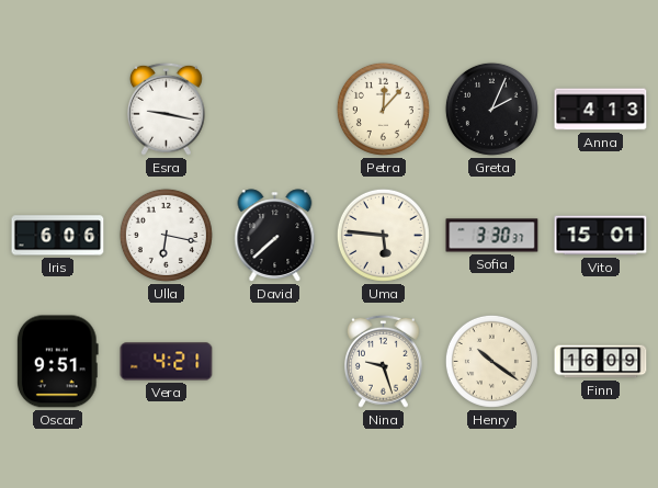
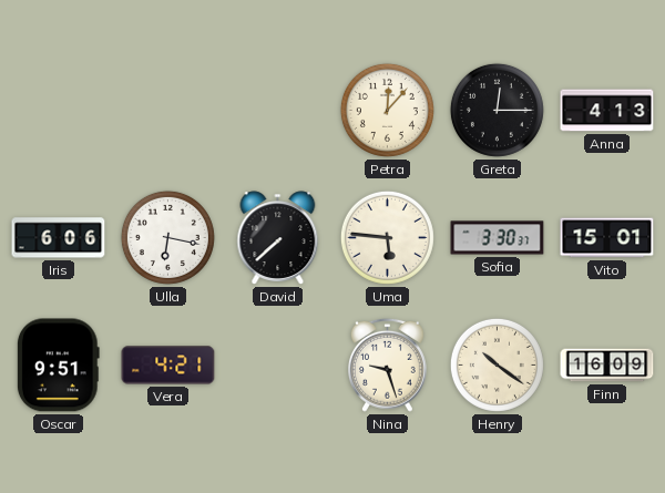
Esra: 9:17 -> none (167, 109)
Greta: 2:04 -> 12:15 (497, 110)
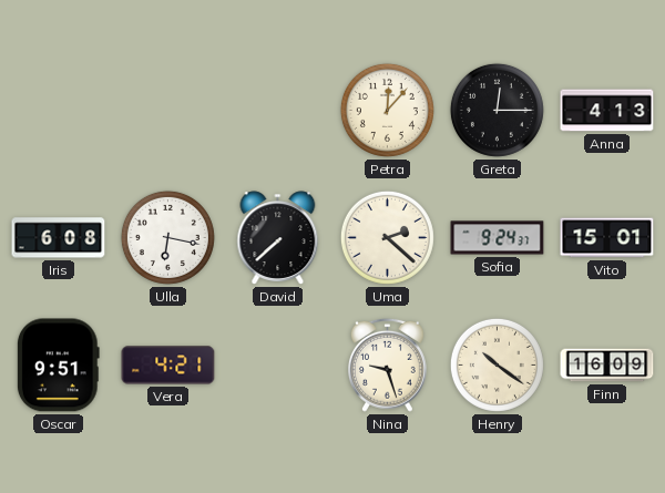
Iris: 6:06 -> 6:08 (59, 238)
Uma: 5:46 -> 2:22 (387, 237)
Sofia: 3:30 -> 9:24 (498, 238)
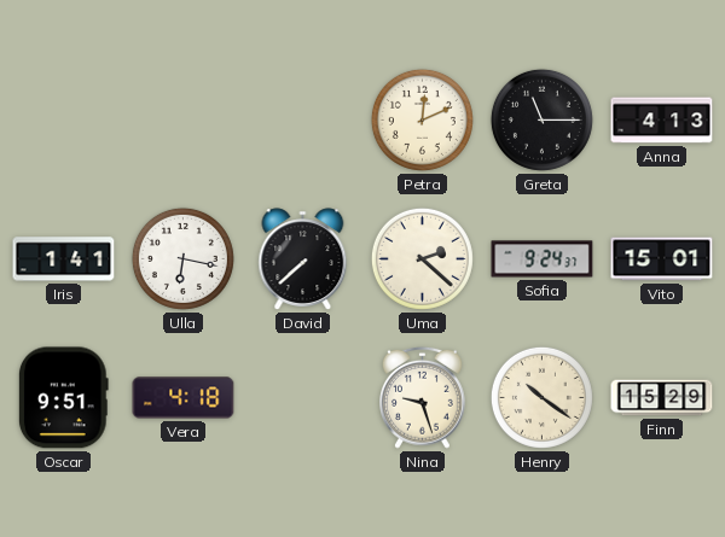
Petra: 12:07 -> 12:11 (422, 119)
Greta: 12:15 -> 11:15 (541, 119)
Iris: 6:08 -> 1:41 (64, 259)
Vera: 4:21 -> 4:18 (184, 398)
Finn: 16:09 -> 15:29 (662, 398)
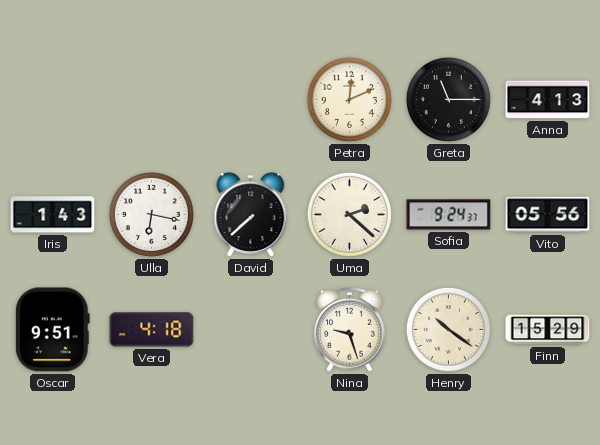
Iris: 1:41 -> 1:43 (53, 215)
Vito: 15:01 -> 05:56 (548, 215)
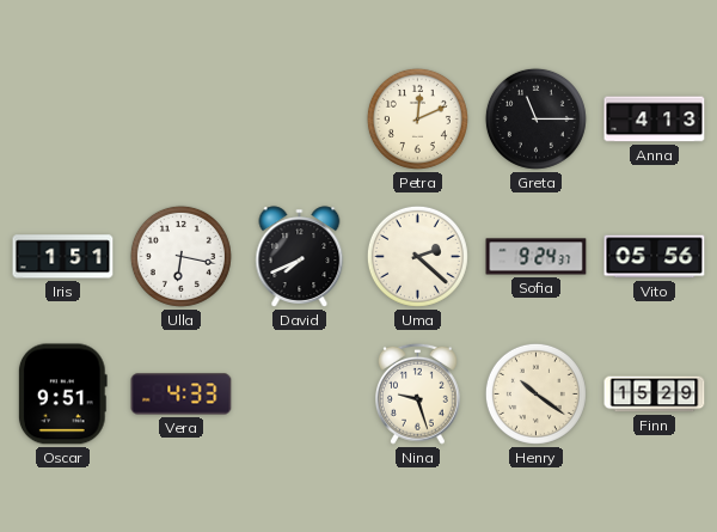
Iris: 1:43 -> 1:51 (63, 257)
David: 7:38 -> 7:41 (300, 257)
Vera: 4:18 -> 4:33 (182, 395)
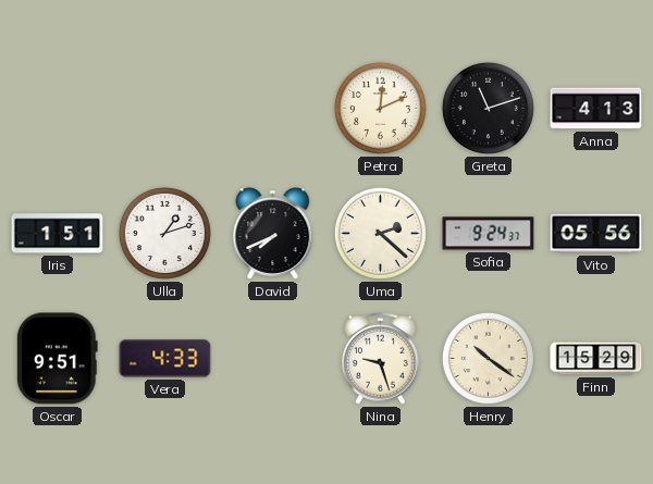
Greta: 11:15 -> 11:12 (488, 108)
Ulla: 6:17 -> 1:12 (164, 233)
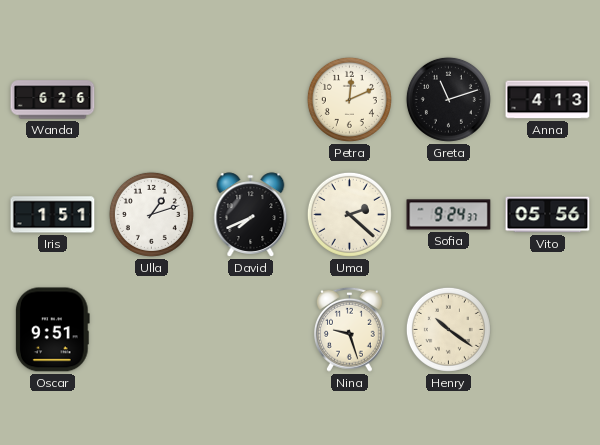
Wanda: none -> 6:26 (53, 100)
Vera: 4:33 -> none (165, 359)
Finn: 15:29 -> none (596, 359)
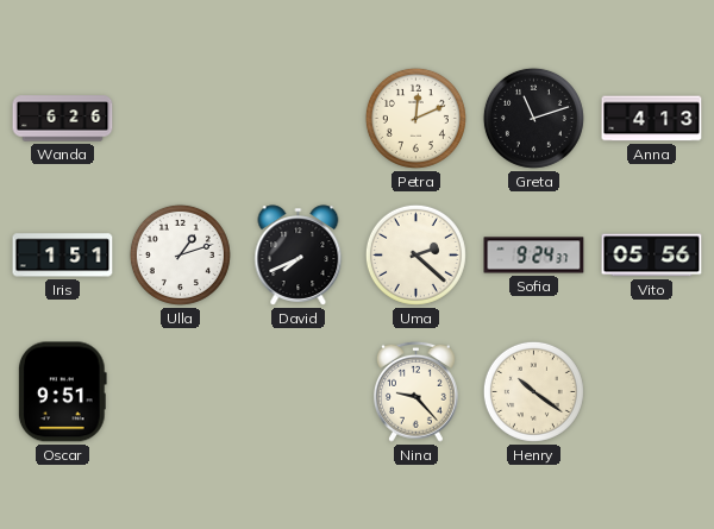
Nina: 9:27 -> 9:23 (416, 391)
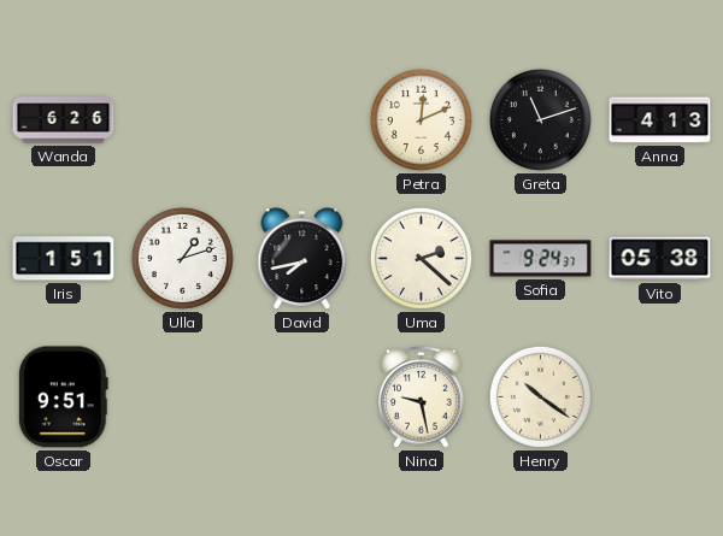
David: 7:41 -> 7:43 (302, 259)
Vito: 05:56 -> 05:38 (660, 259)
Nina: 9:23 -> 9:28 (422, 396)
